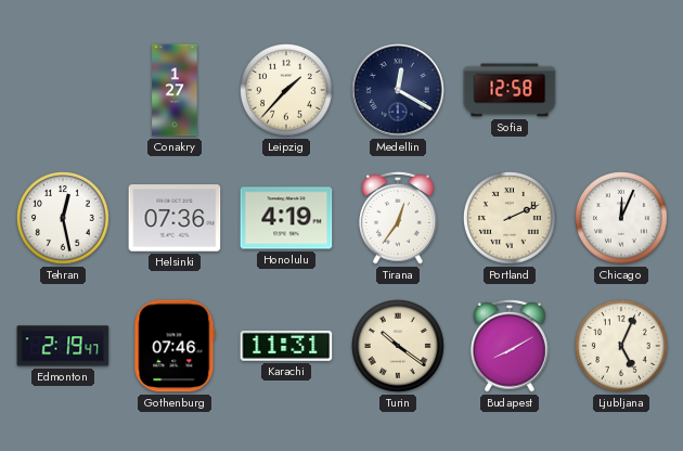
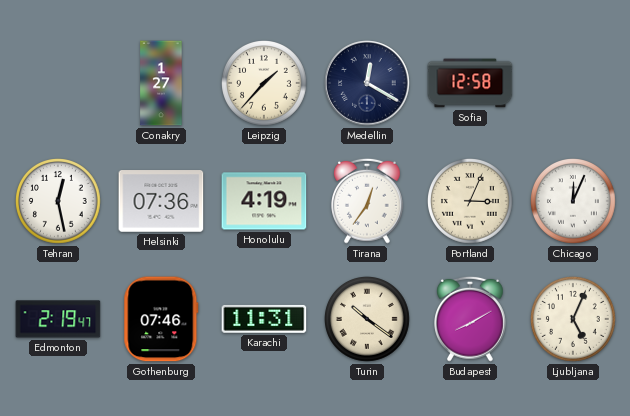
Portland: 2:11 -> 3:04 (471, 202)
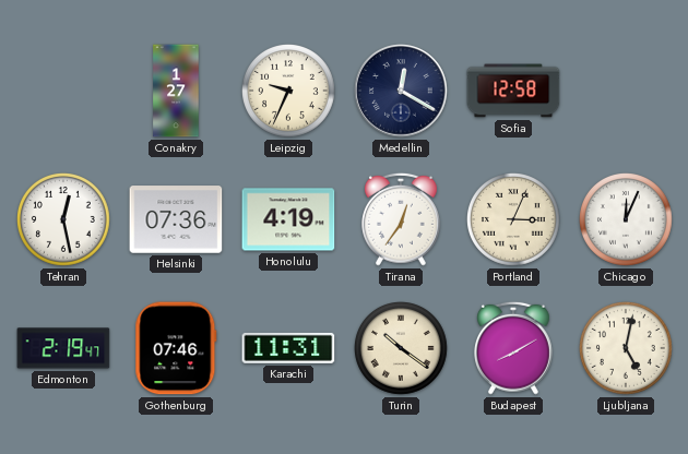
Leipzig: 1:37 -> 9:34 (289, 92)
Ljubljana: 5:04 -> 5:02 (627, 349)
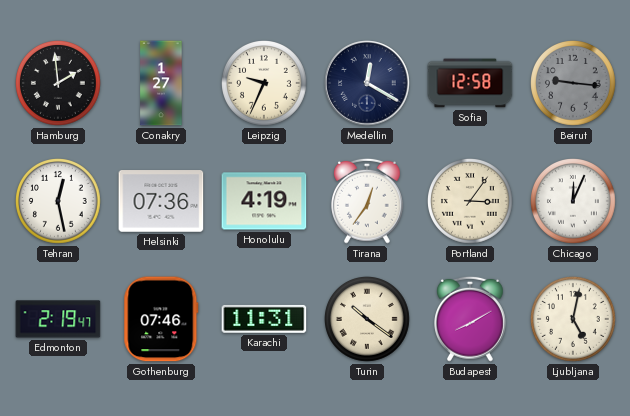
Hamburg: none -> 1:59 (59, 84)
Beirut: none -> 9:16 (574, 84)
Portland: 3:04 -> 3:06 (471, 202)
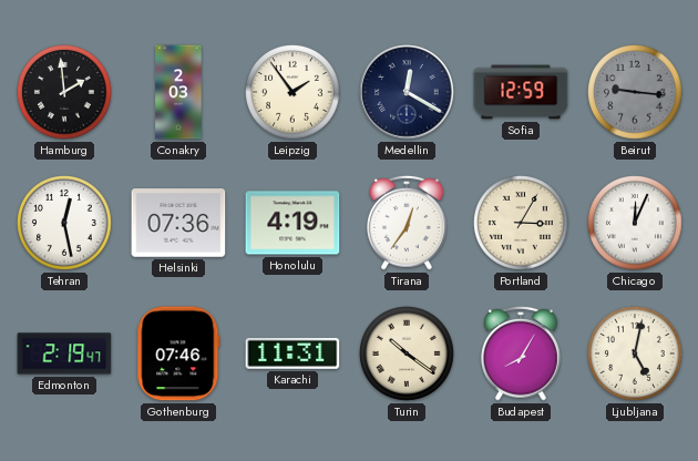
Conakry: 1:27 -> 2:03 (178, 92)
Leipzig: 9:34 -> 1:54 (294, 93)
Sofia: 12:58 -> 12:59 (521, 92)
Portland: 3:06 -> 3:05 (522, 224)
Budapest: 8:10 -> 8:05 (522, 354)
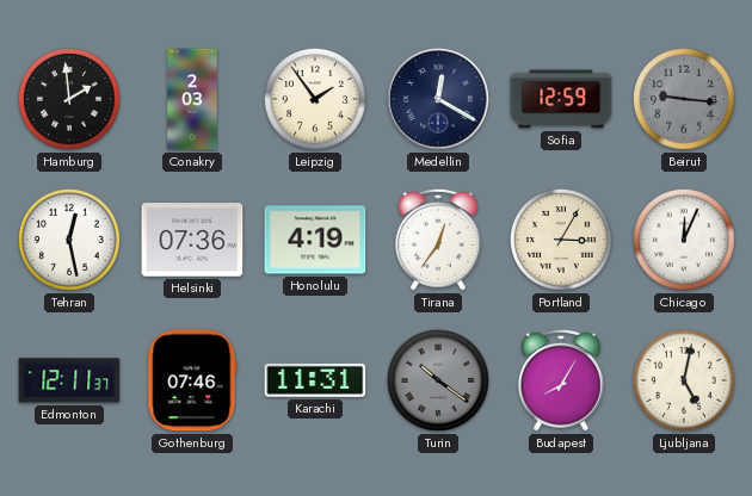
Edmonton: 2:19 -> 12:11 (69, 380)
Turin dial: cream -> grey (439, 382)
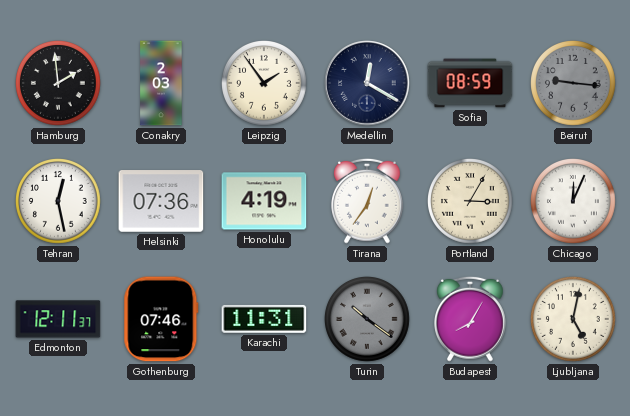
Sofia: 12:59 -> 08:59 (470, 83)
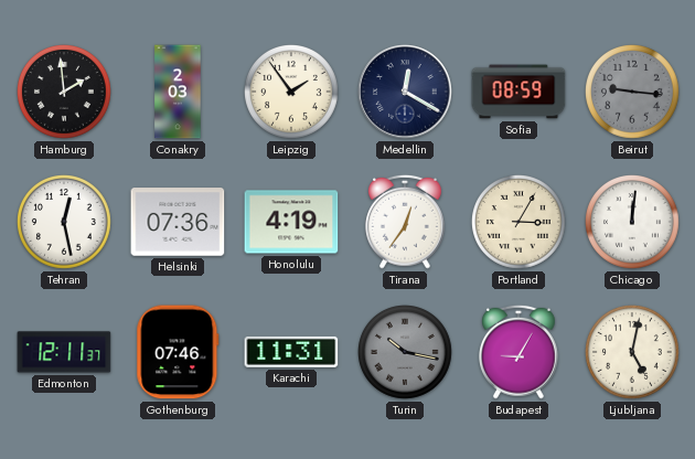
Chicago: 12:04 -> 12:01 (633, 223)
Turin: 10:21 -> 10:17 (406, 353)
Budapest: 8:05 -> 9:05 (520, 352)
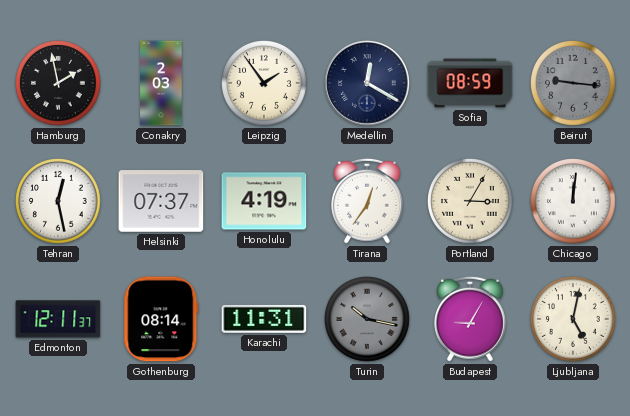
Hamburg: 1:59 -> 1:58 (59, 84)
Helsinki: 07:36 -> 07:37 (161, 201)
Gothenburg: 07:46 -> 08:14 (161, 319)
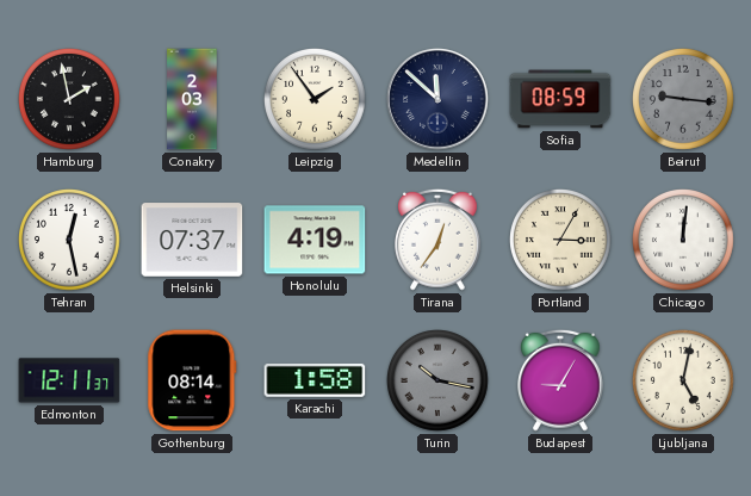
Medellin: 12:20 -> 11:52 (437, 99)
Karachi: 11:31 -> 1:58 (315, 380)
